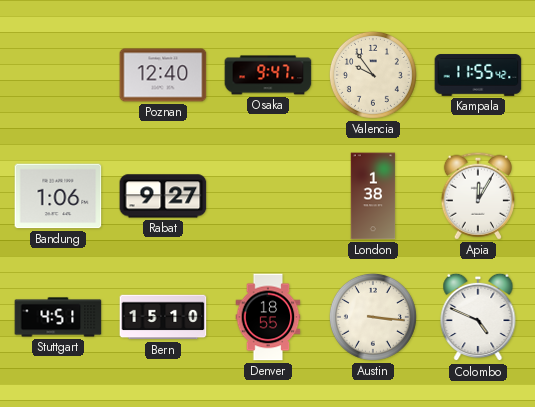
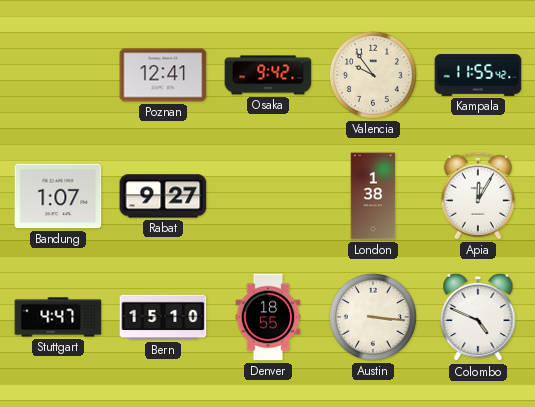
Poznan: 12:40 -> 12:41 (163, 75)
Osaka: 9:47 -> 9:42 (268, 75)
Bandung: 1:06 -> 1:07 (58, 196)
Stuttgart: 4:51 -> 4:47 (58, 317)
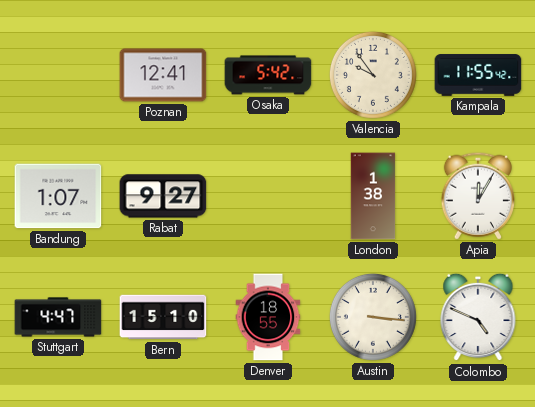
Osaka: 9:42 -> 5:42 (268, 75)
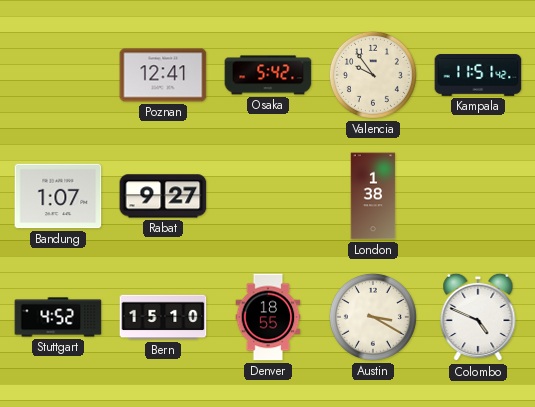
Kampala: 11:55 -> 11:51 (478, 75)
Apia: 12:05 -> none (478, 196)
Stuttgart: 4:47 -> 4:52 (58, 317)
Austin: 3:16 -> 3:20 (373, 317)
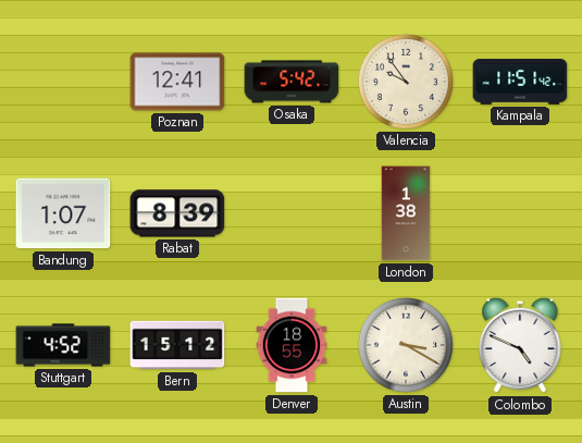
Rabat: 9:27 -> 8:39 (177, 213)
Bern: 15:10 -> 15:12 (177, 345)
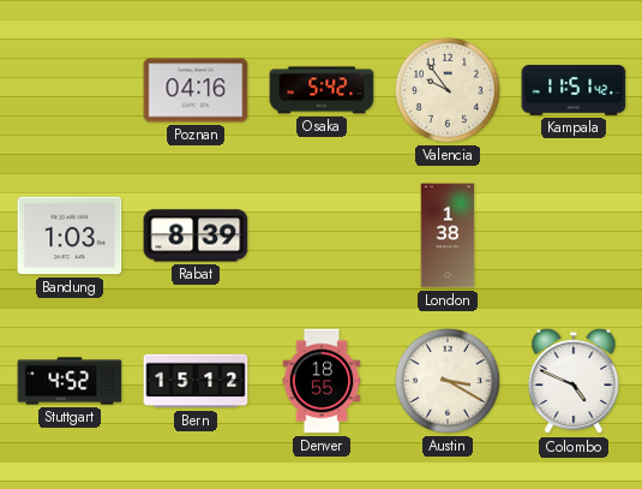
Poznan: 12:41 -> 04:16 (196, 90)
Bandung: 1:07 -> 1:03 (70, 235)
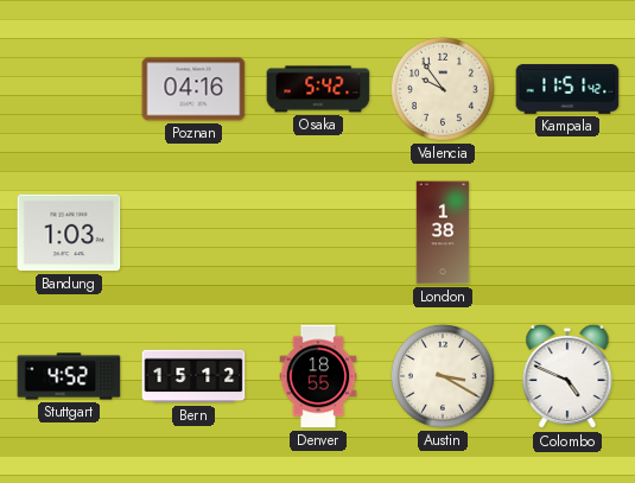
Rabat: 8:39 -> none (196, 235)
